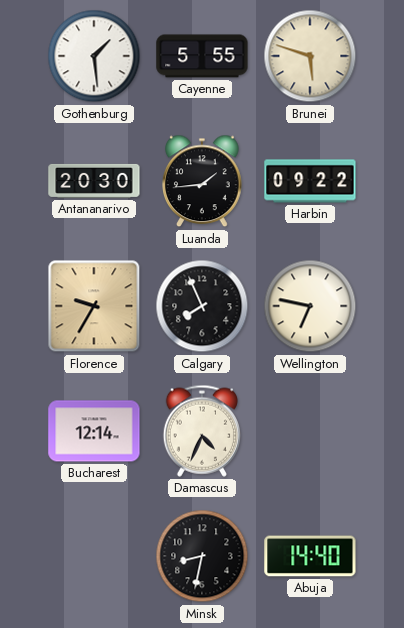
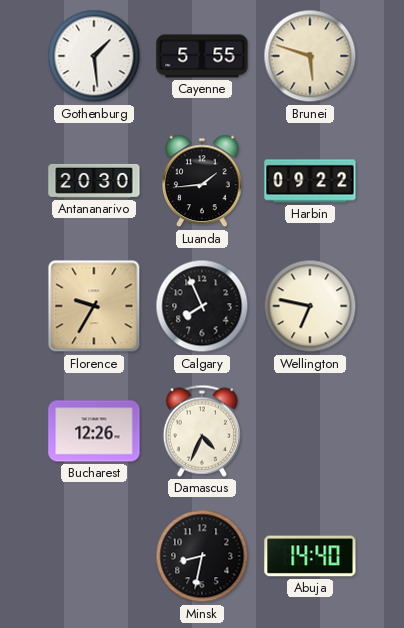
Bucharest: 12:14 -> 12:26 (94, 431)
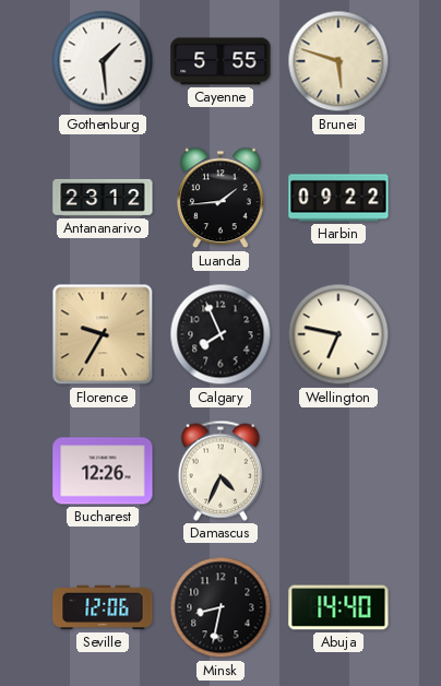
Antananarivo: 20:30 -> 23:12 (103, 198)
Seville: none -> 12:06 (103, 607)
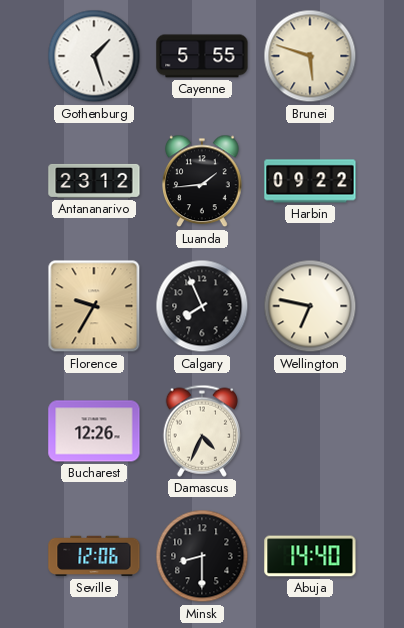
Gothenburg: 1:29 -> 1:27 (94, 56)
Minsk: 8:32 -> 8:30 (202, 556)
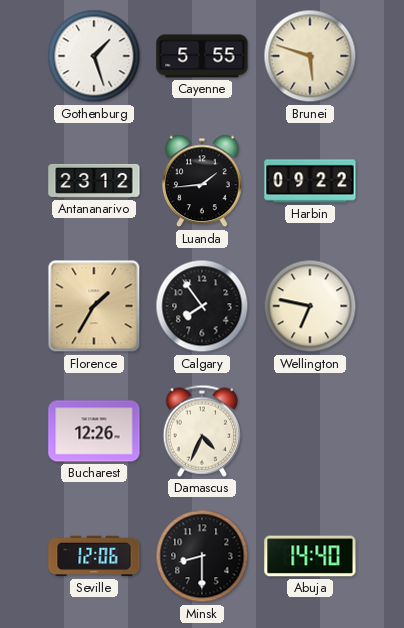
Florence: 9:35 -> 1:35 (94, 306)
Calgary: 7:56 -> 7:54 (202, 306)
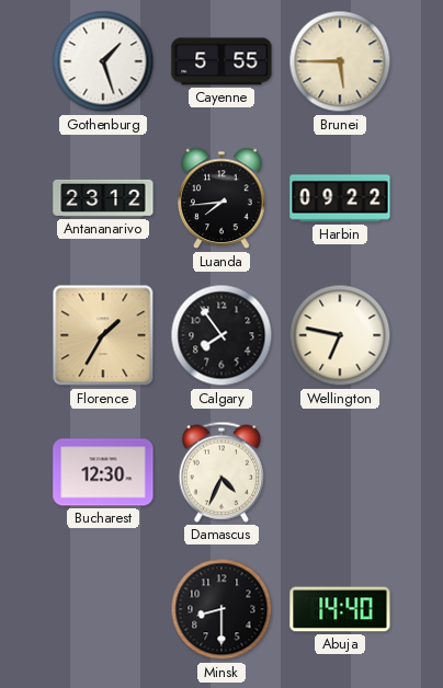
Brunei: 5:48 -> 5:45 (340, 61)
Luanda: 1:44 -> 7:44 (222, 198)
Bucharest: 12:26 -> 12:30 (103, 472)
Seville: 12:06 -> none (94, 556)
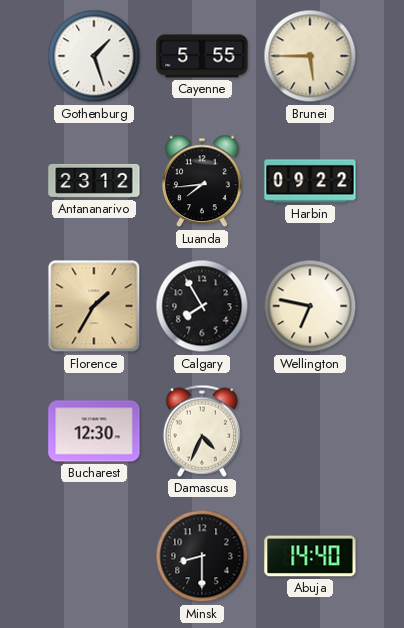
Calgary: 7:54 -> 7:55 (202, 306)
